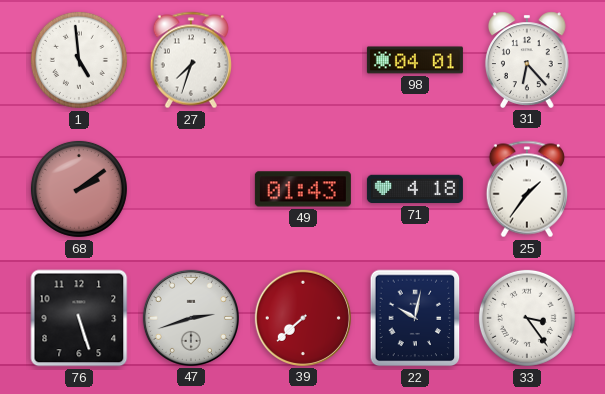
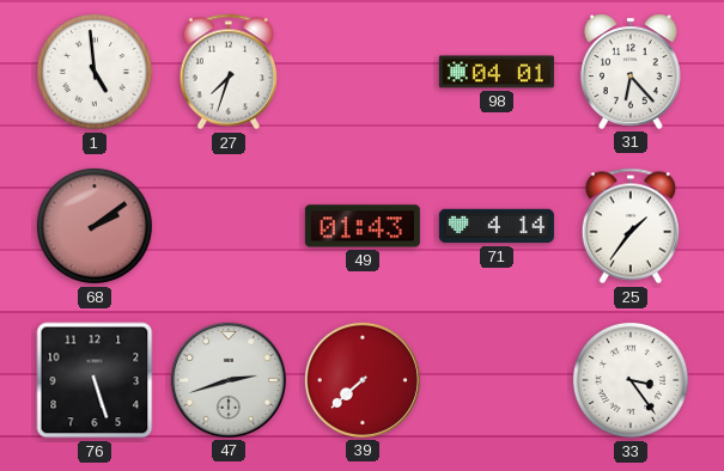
71: 4:18 -> 4:14 (497, 226)
22: 10:02 -> none (415, 318)
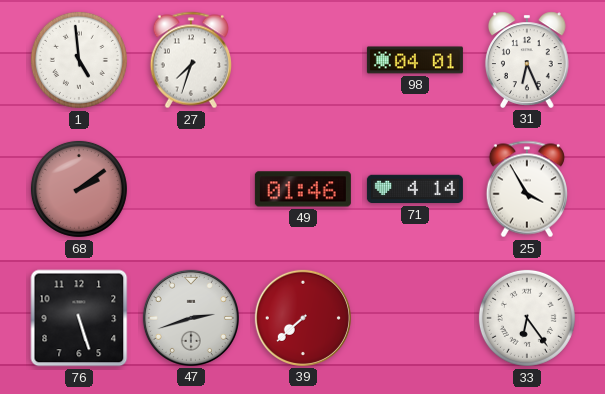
31: 6:23 -> 6:26 (527, 60)
49: 01:43 -> 01:46 (303, 189)
25: 1:36 -> 3:55 (527, 189)
33: 3:24 -> 6:24 (527, 318)
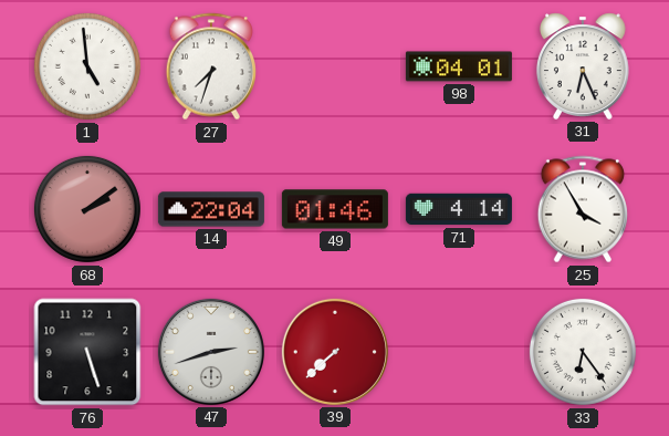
14: none -> 22:04 (211, 209)
